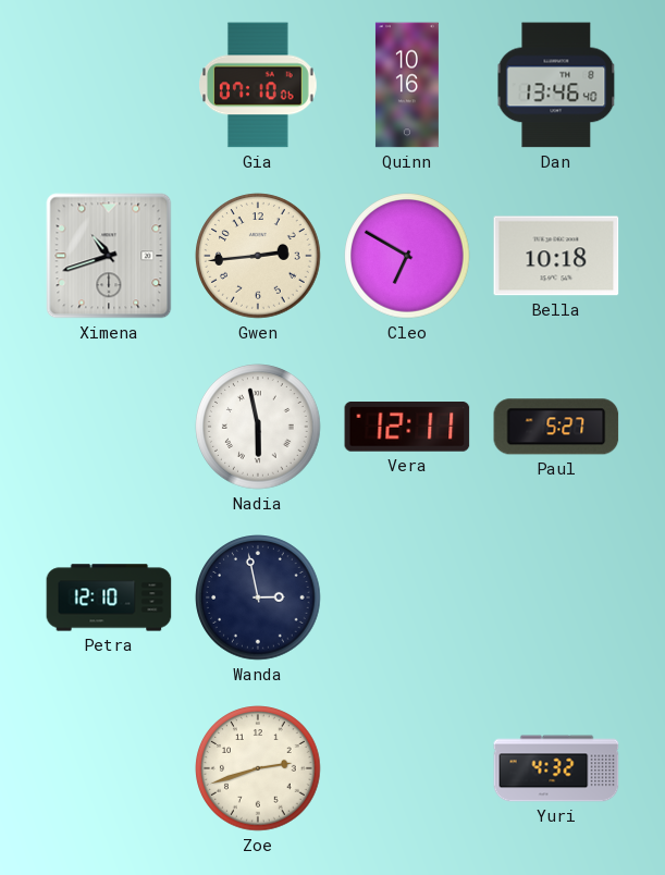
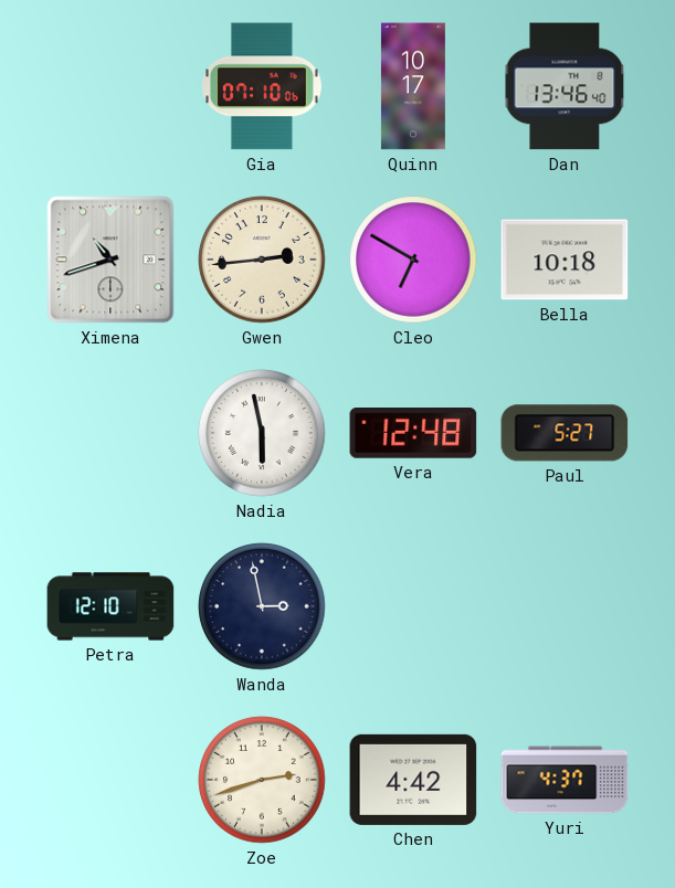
Quinn: 10:16 -> 10:17 (413, 86)
Vera: 12:11 -> 12:48 (413, 434)
Chen: none -> 4:42 (413, 780)
Yuri: 4:32 -> 4:37 (565, 780)
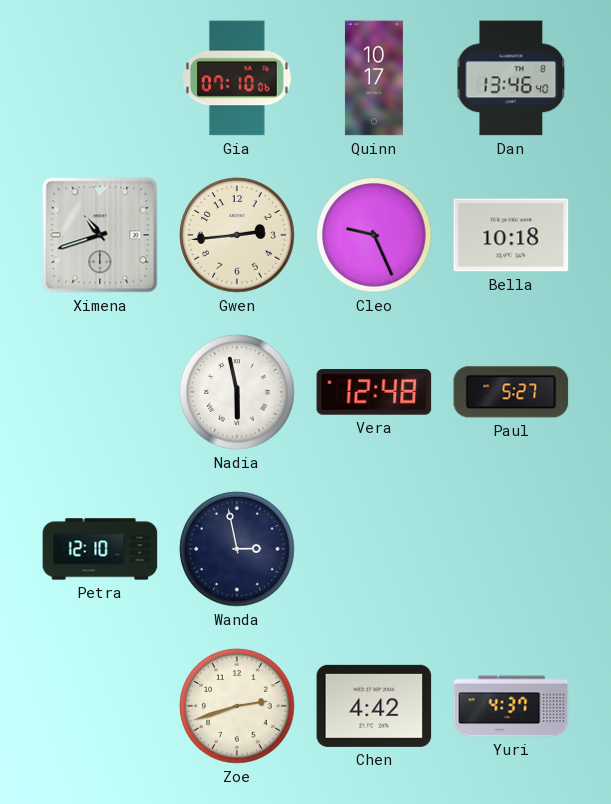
Cleo: 6:50 -> 9:26 (374, 235)
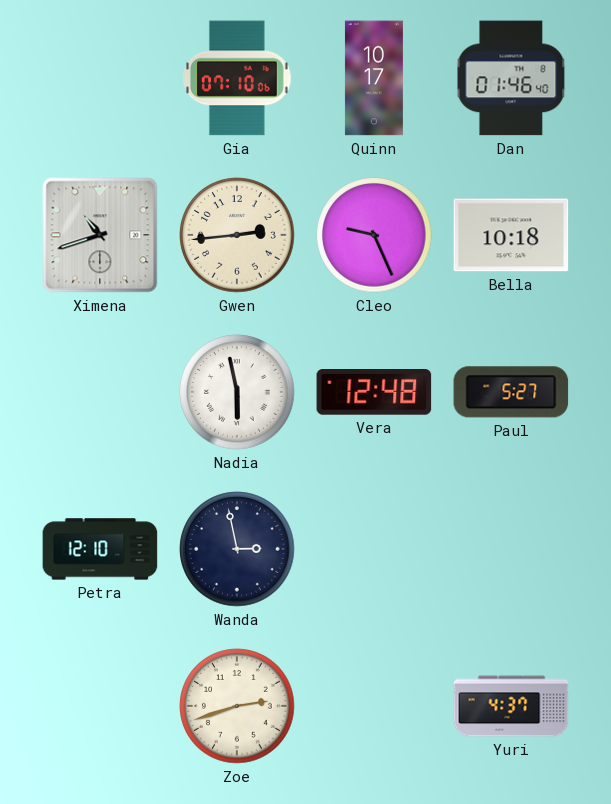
Dan: 13:46 -> 01:46 (511, 78)
Chen: 4:42 -> none (374, 706)
